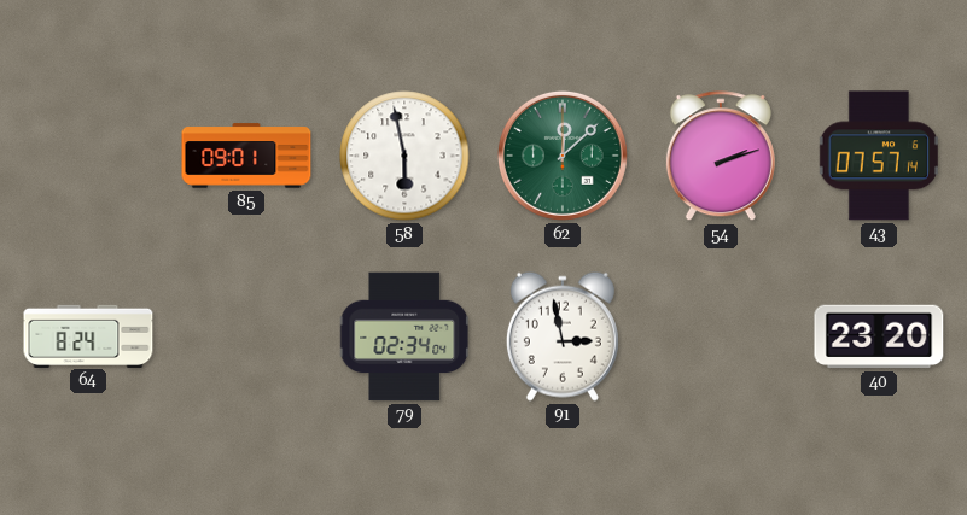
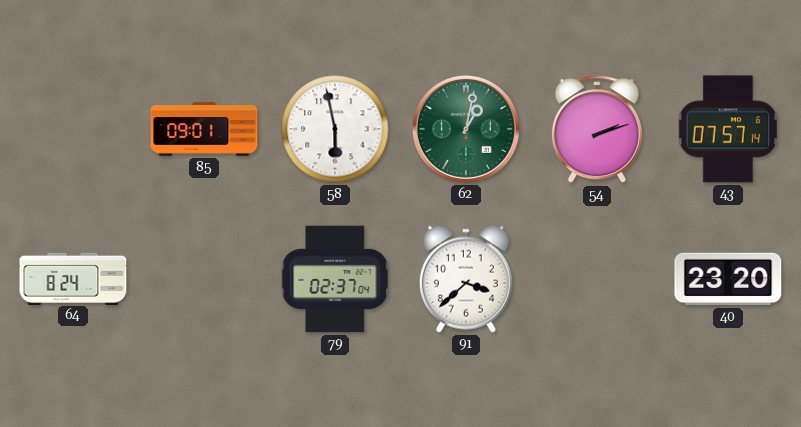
62: 12:08 -> 1:02 (466, 129)
79: 02:34 -> 02:37 (336, 279)
91: 2:58 -> 3:38 (466, 279)
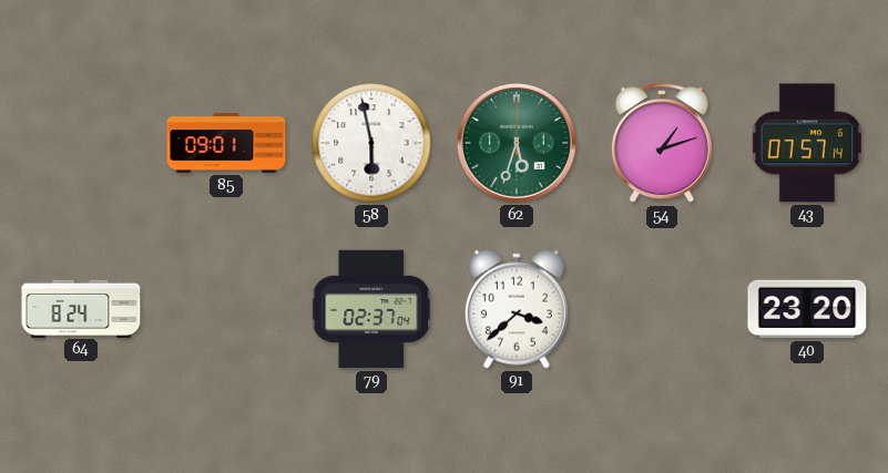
62: 1:02 -> 5:33 (517, 143)
54: 2:12 -> 1:12 (662, 144)
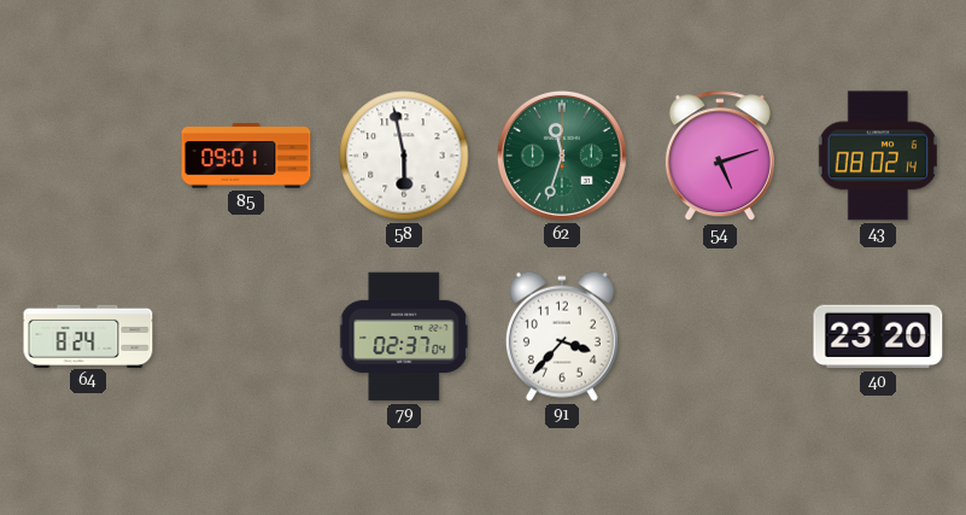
62: 5:33 -> 11:33 (562, 156)
54: 1:12 -> 5:12 (720, 157)
43: 07:57 -> 08:02 (878, 156)
91: 3:38 -> 3:37 (562, 336)
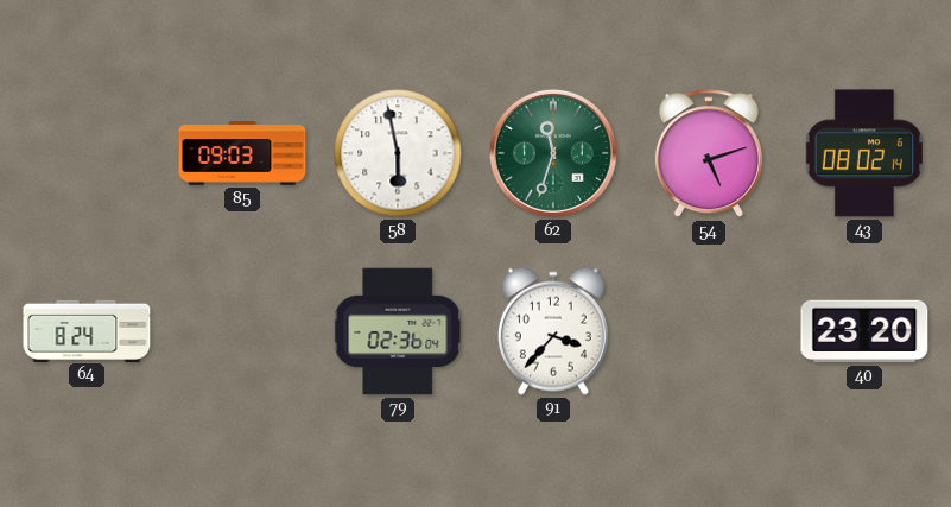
85: 09:01 -> 09:03 (242, 153)
79: 02:37 -> 02:36 (399, 331)
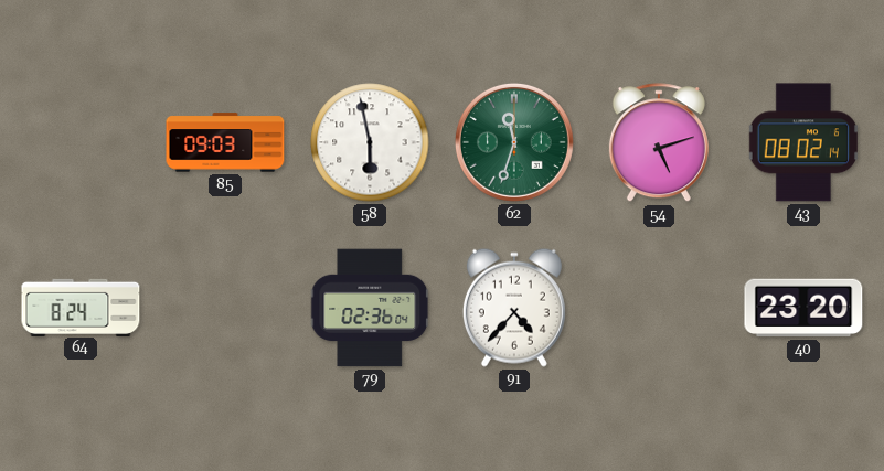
91: 3:37 -> 4:37 (514, 308)
